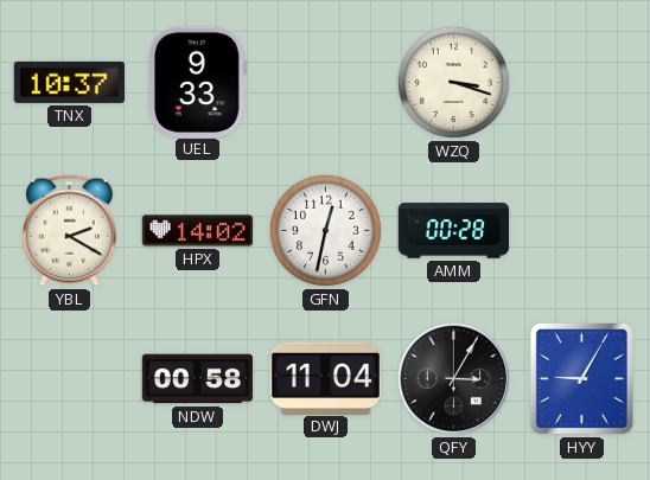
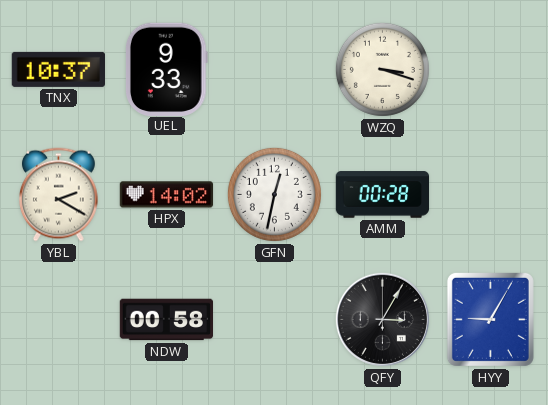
DWJ: 11:04 -> none (325, 378)
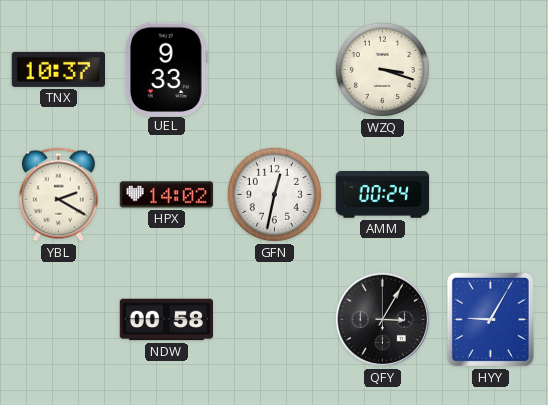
AMM: 00:28 -> 00:24 (383, 195)
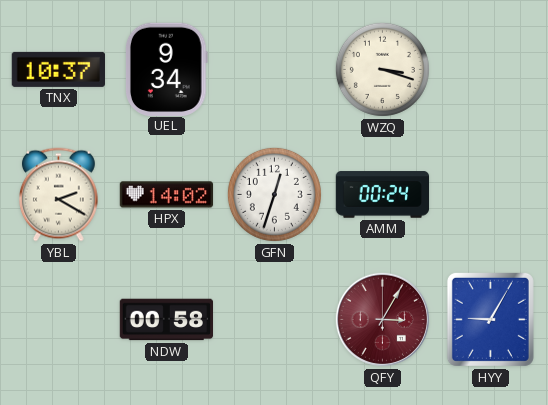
UEL: 9:33 -> 9:34 (167, 69)
GFN: 12:32 -> 12:33 (274, 194)
QFY dial: black -> burgundy (382, 319)
